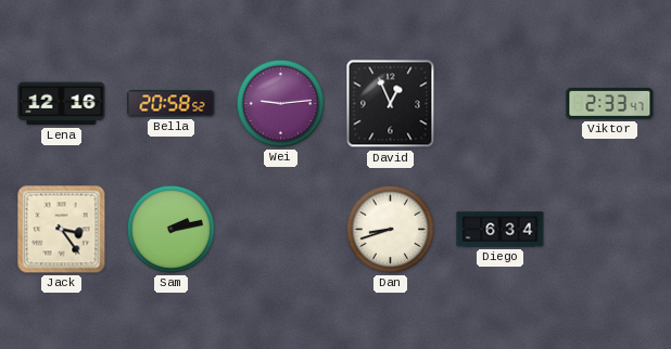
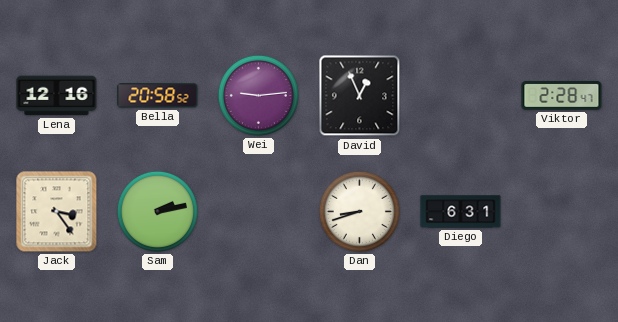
Viktor: 2:33 -> 2:28 (562, 95)
Diego: 6:34 -> 6:31 (461, 212)
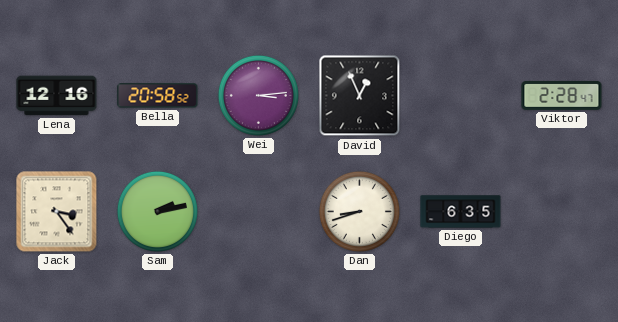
Wei: 9:14 -> 3:14 (258, 95)
Diego: 6:31 -> 6:35 (461, 212)
